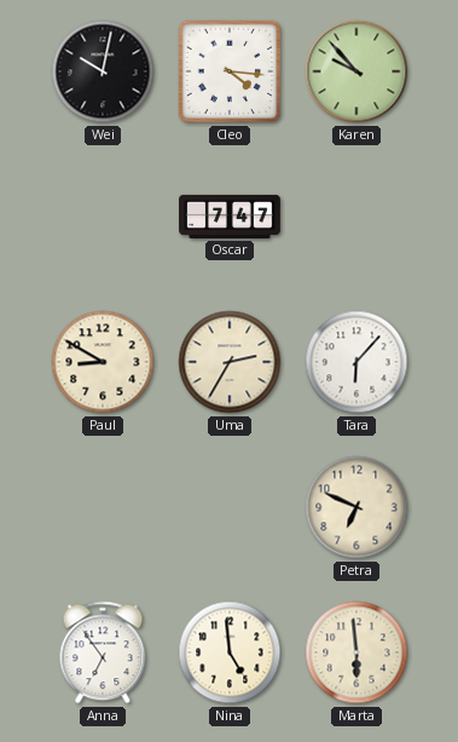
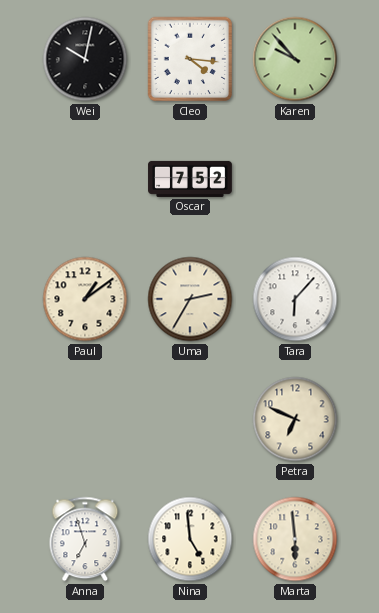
Oscar: 7:47 -> 7:52 (190, 179)
Paul: 8:50 -> 1:09 (85, 299)
Anna: 6:54 -> 6:57 (85, 539)
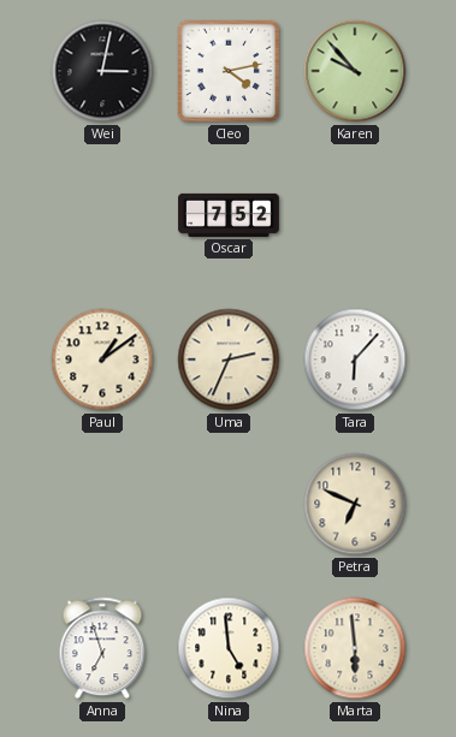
Wei: 10:02 -> 3:02 (102, 71)
Cleo: 4:16 -> 4:13 (229, 71)
Uma: 2:35 -> 2:34 (229, 359)
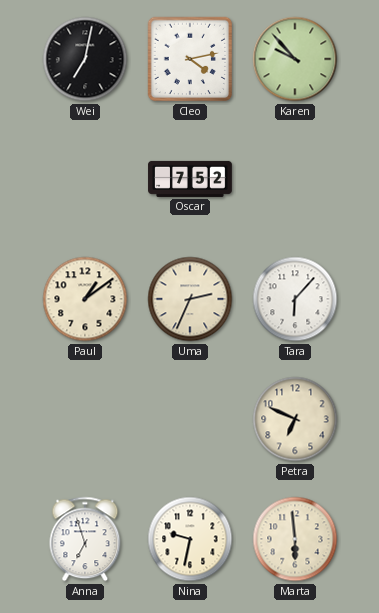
Wei: 3:02 -> 7:02 (85, 59)
Nina: 4:59 -> 9:32 (190, 539)
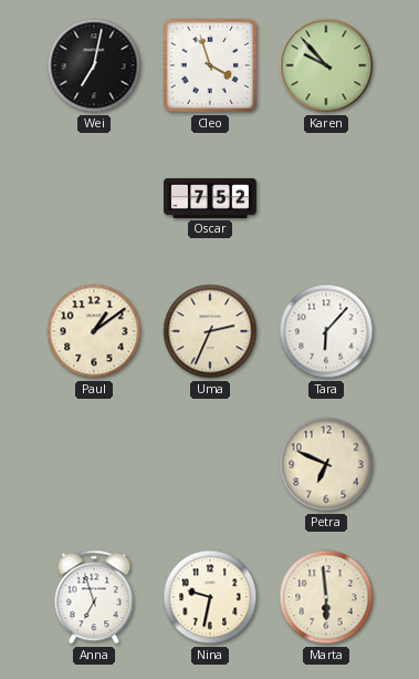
Cleo: 4:13 -> 3:57 (210, 65)
